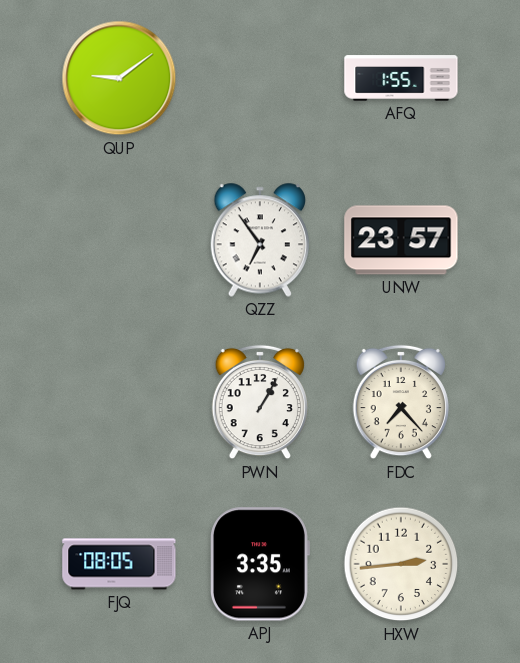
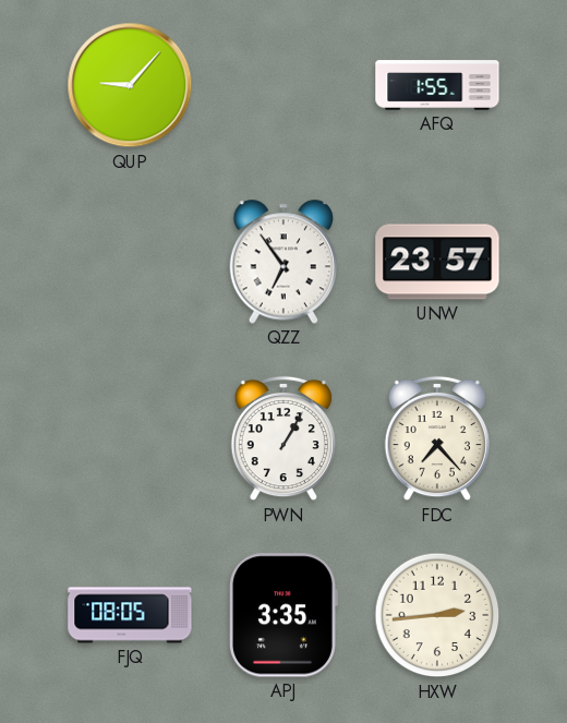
QUP: 9:09 -> 9:07 (130, 85)
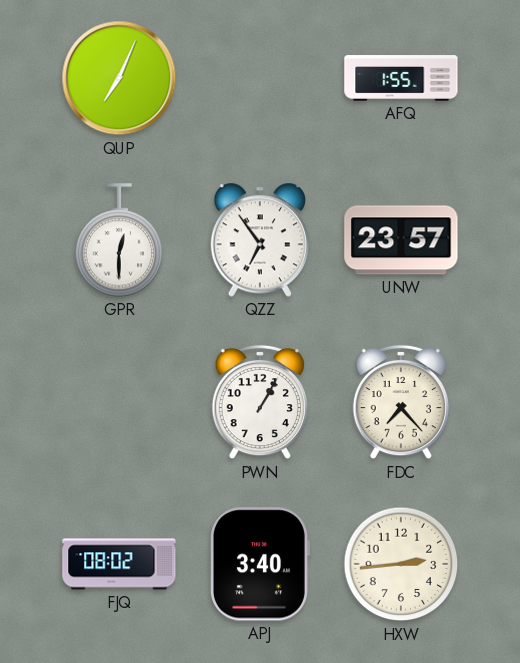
QUP: 9:07 -> 7:04 (119, 78)
GPR: none -> 12:30 (119, 240)
FJQ: 08:05 -> 08:02 (119, 564)
APJ: 3:35 -> 3:40 (260, 564)
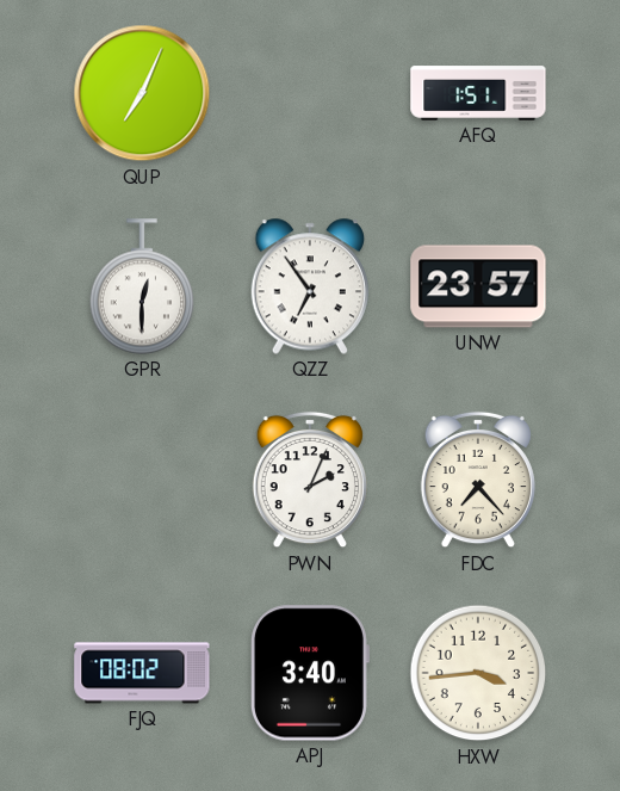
AFQ: 1:55 -> 1:51 (478, 93)
PWN: 1:05 -> 2:04 (310, 480)
HXW: 2:44 -> 3:44 (478, 673)
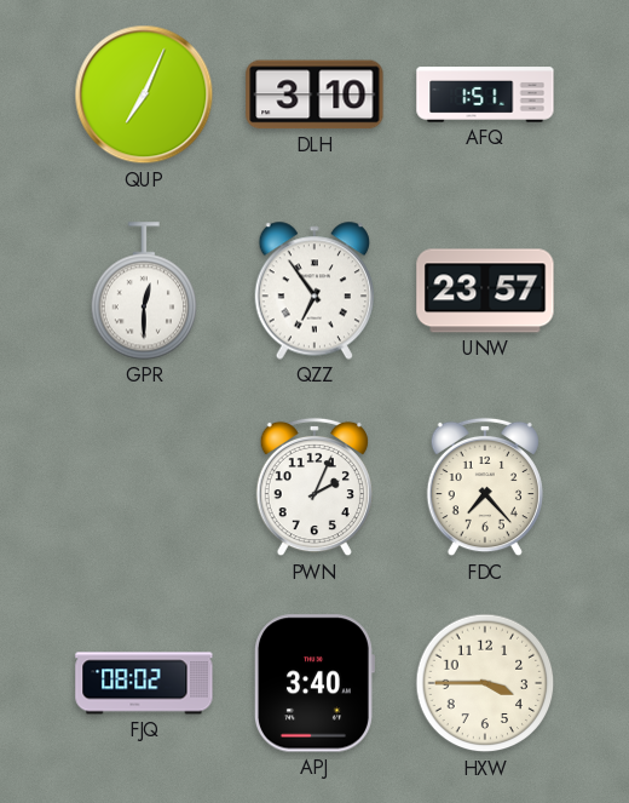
DLH: none -> 3:10 (314, 94)
HXW: 3:44 -> 3:45 (485, 683)
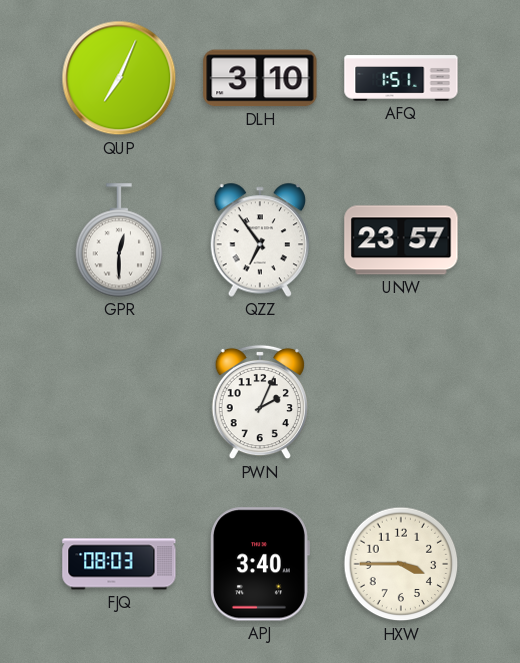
FDC: 7:23 -> none (485, 487)
FJQ: 08:02 -> 08:03 (119, 564)
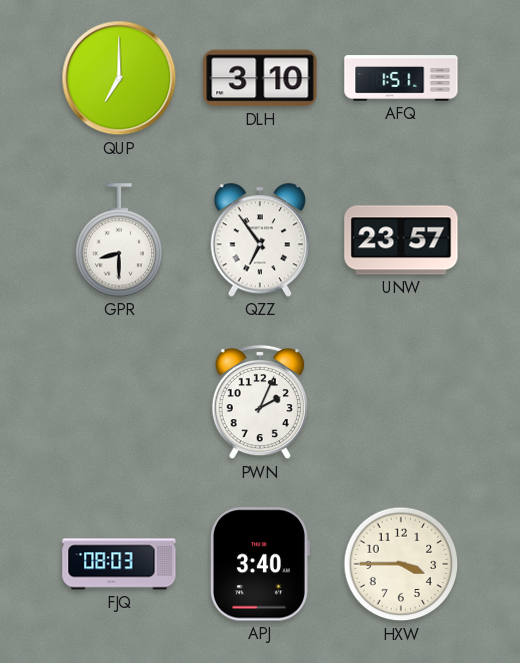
QUP: 7:04 -> 7:00 (119, 78)
GPR: 12:30 -> 8:30 (119, 240)
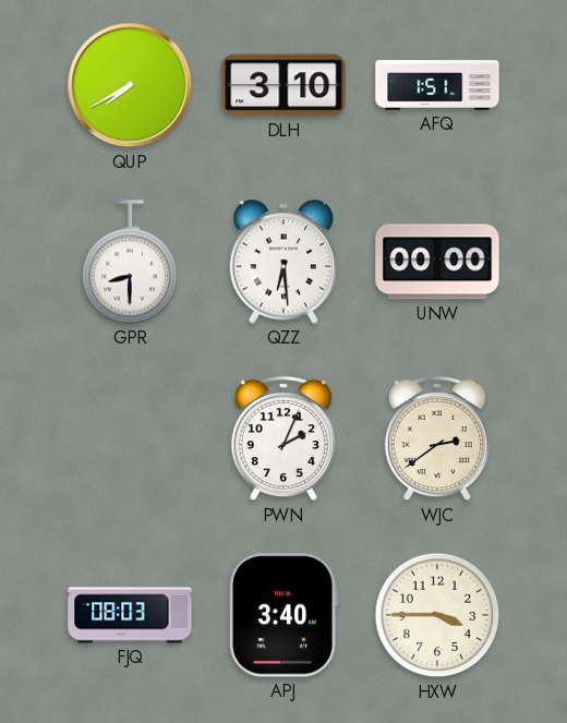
QUP: 7:00 -> 7:40 (130, 85)
QZZ: 6:54 -> 6:29 (282, 262)
UNW: 23:57 -> 00:00 (437, 262)
WJC: none -> 2:39 (437, 438)
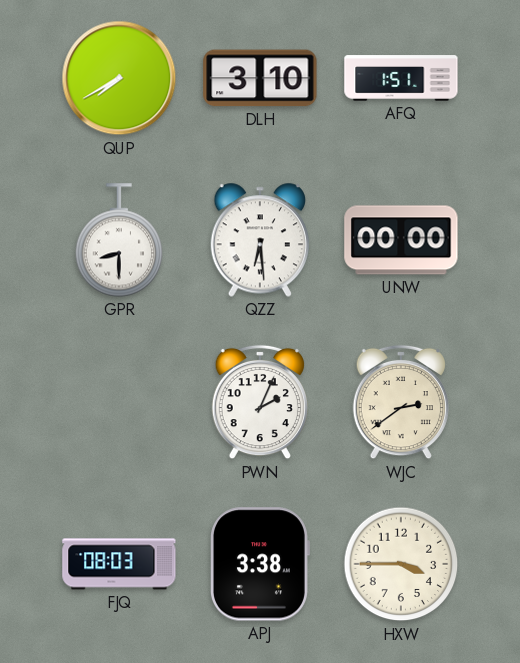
APJ: 3:40 -> 3:38 (260, 564)
